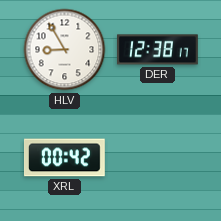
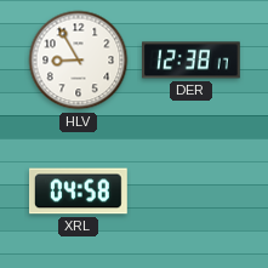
XRL: 00:42 -> 04:58 (79, 192)
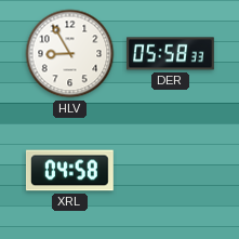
DER: 12:38 -> 05:58 (171, 54)
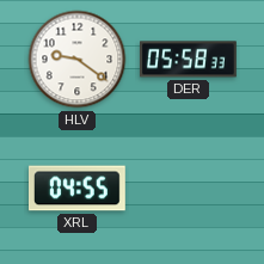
HLV: 8:55 -> 9:21 (78, 60)
XRL: 04:58 -> 04:55 (78, 189)
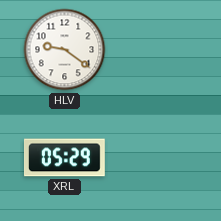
DER: 05:58 -> none (189, 60)
XRL: 04:55 -> 05:29 (65, 158)
